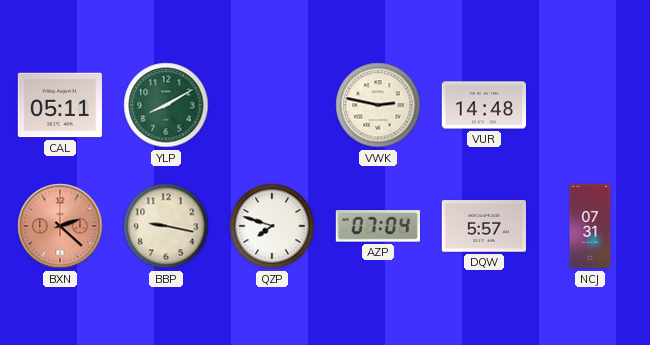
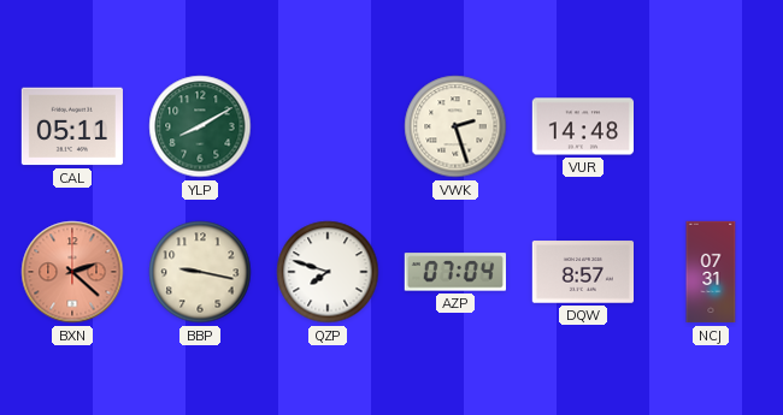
VWK: 2:47 -> 2:27 (455, 126)
DQW: 5:57 -> 8:57 (582, 272)
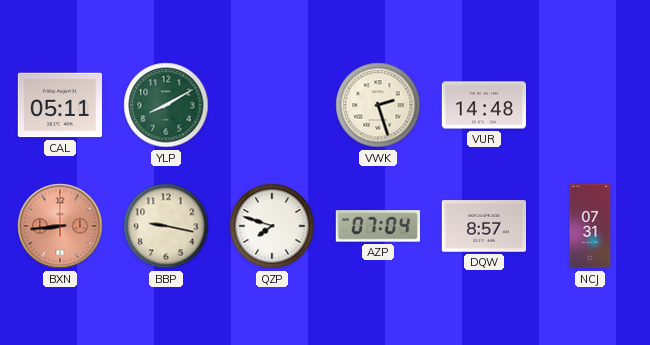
BXN: 2:22 -> 8:44 (60, 226)
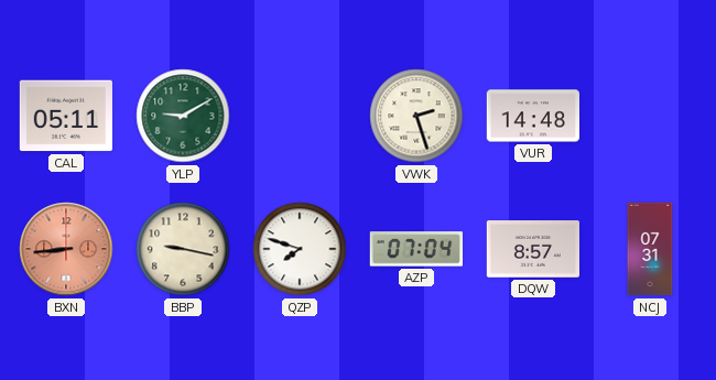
YLP: 8:10 -> 9:10 (183, 116)
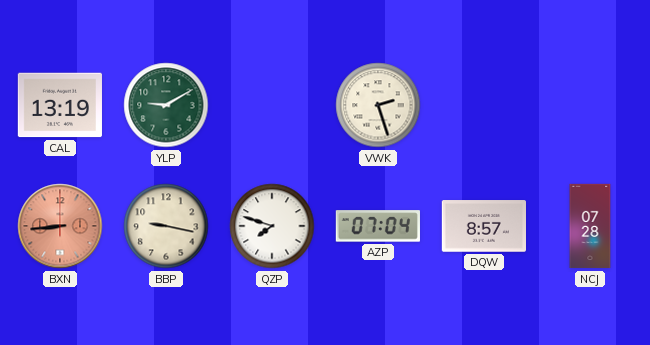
CAL: 05:11 -> 13:19 (60, 105)
VUR: 14:48 -> none (532, 116)
NCJ: 07:31 -> 07:28 (590, 226)
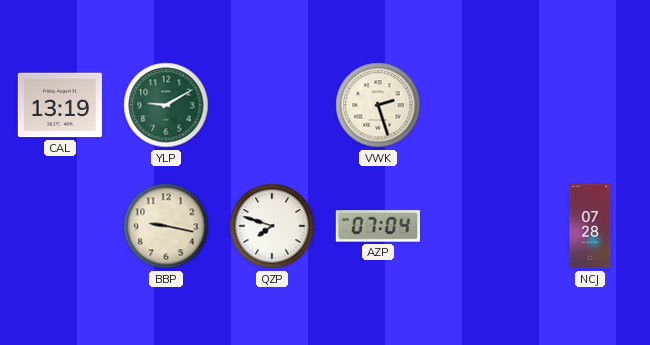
BXN: 8:44 -> none (60, 226)
DQW: 8:57 -> none (483, 226)
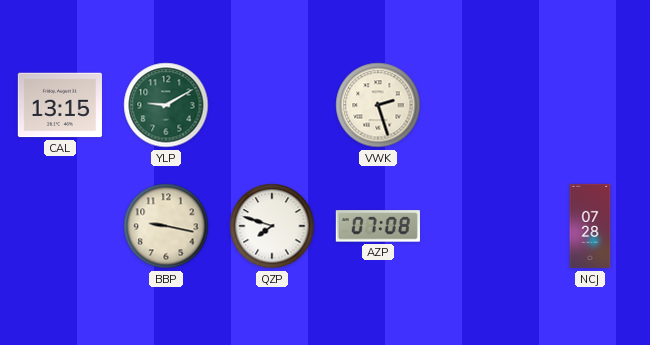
CAL: 13:19 -> 13:15 (60, 105)
AZP: 07:04 -> 07:08 (378, 226)
